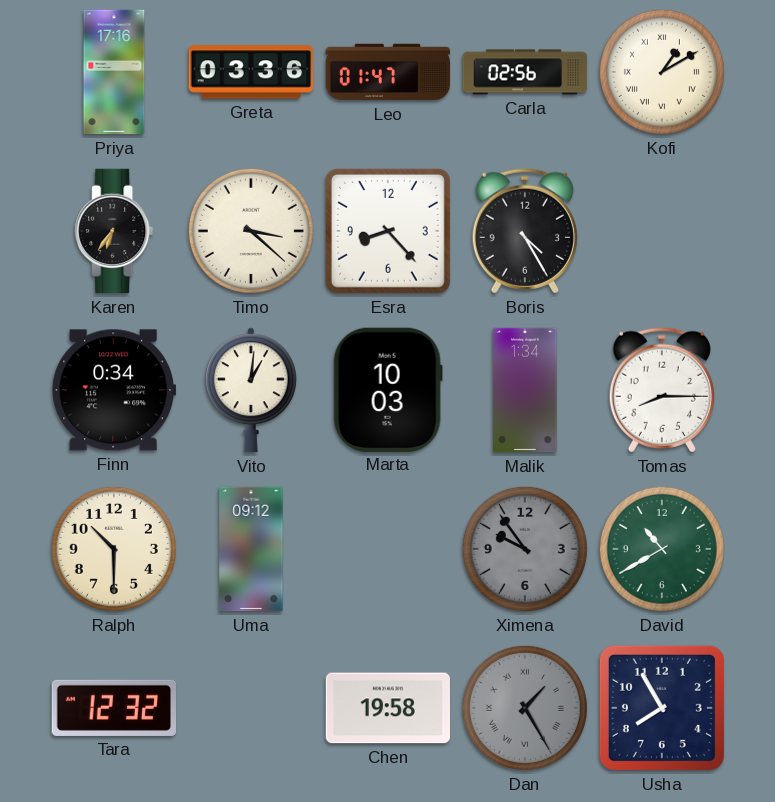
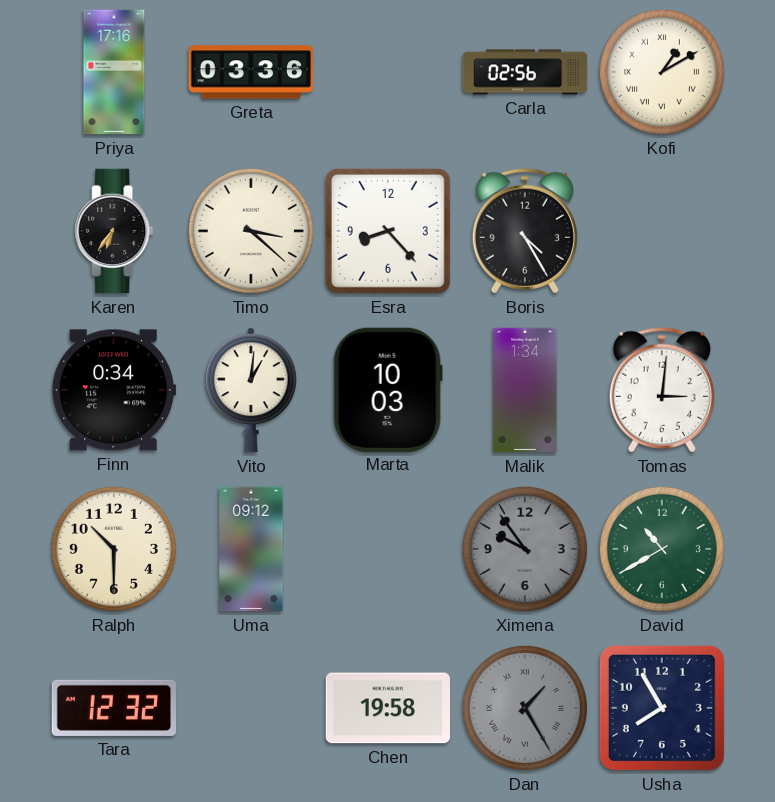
Leo: 01:47 -> none (388, 72)
Tomas: 8:15 -> 3:01 (662, 390)
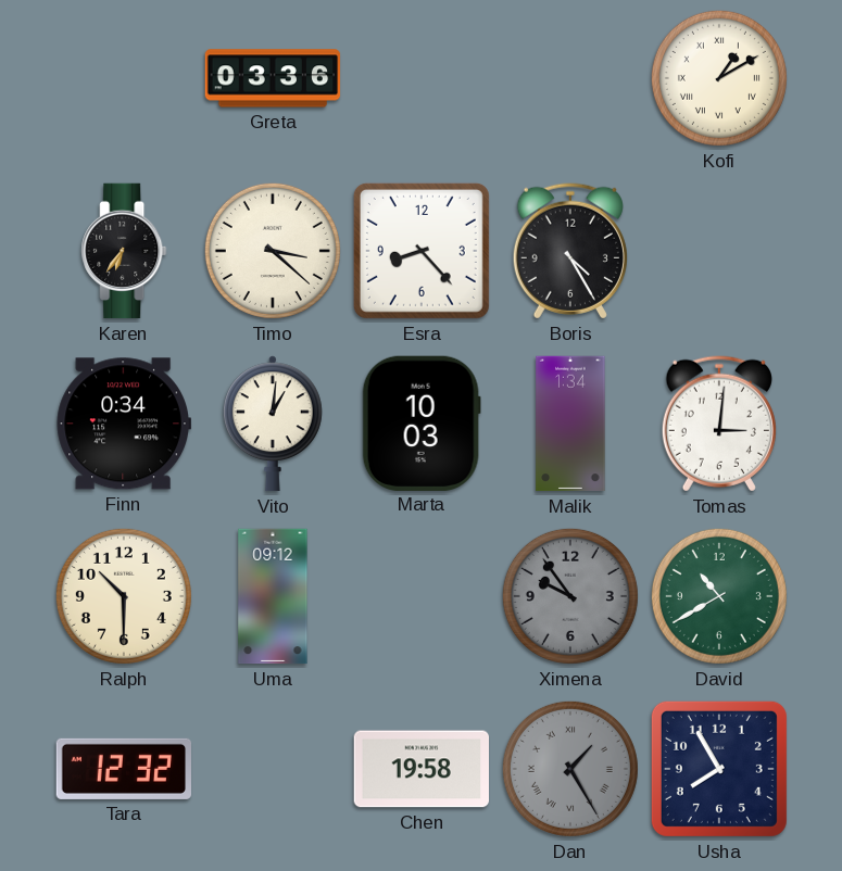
Priya: 17:16 -> none (114, 72)
Carla: 02:56 -> none (525, 72)
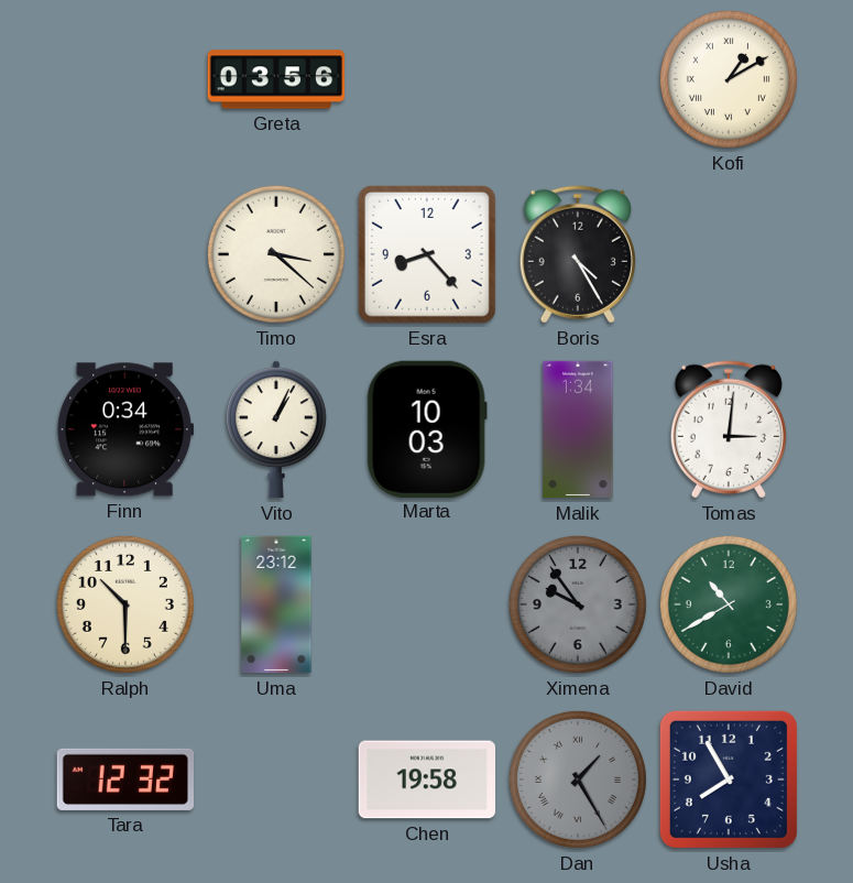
Greta: 03:36 -> 03:56 (276, 79)
Karen: 6:36 -> none (124, 251)
Vito: 1:01 -> 1:04 (276, 429)
Uma: 09:12 -> 23:12 (276, 604)
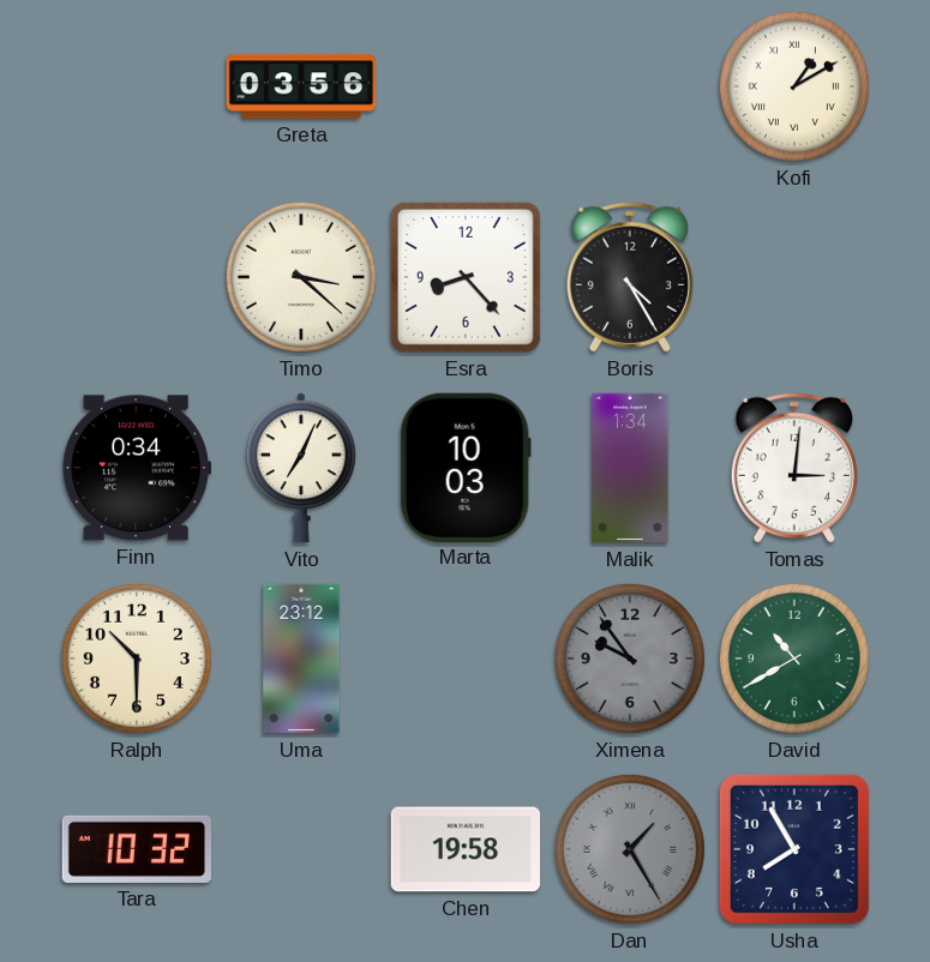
Vito: 1:04 -> 7:04 (301, 468)
Tara: 12:32 -> 10:32 (136, 849)
